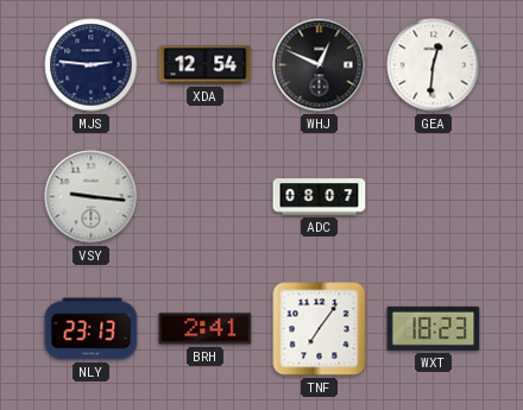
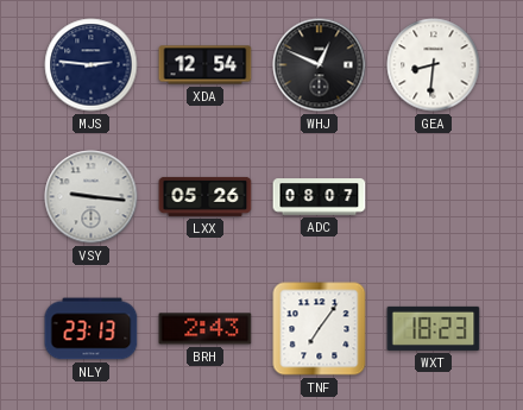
GEA: 12:31 -> 8:31 (434, 65)
LXX: none -> 05:26 (206, 196)
BRH: 2:41 -> 2:43 (206, 329)
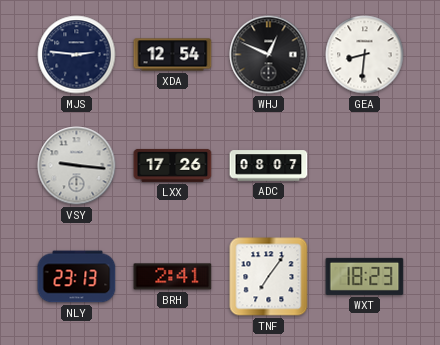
LXX: 05:26 -> 17:26 (173, 165)
BRH: 2:43 -> 2:41 (173, 277)
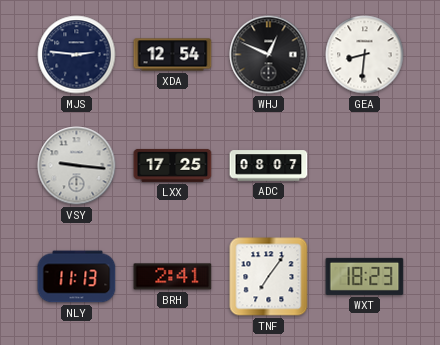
LXX: 17:26 -> 17:25 (173, 165)
NLY: 23:13 -> 11:13 (77, 277)
